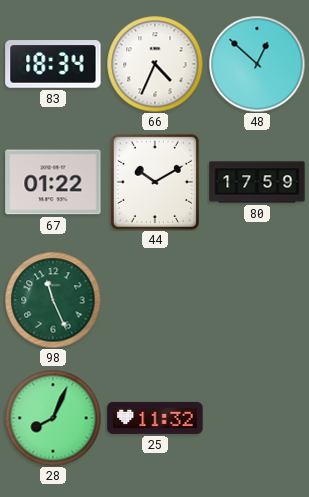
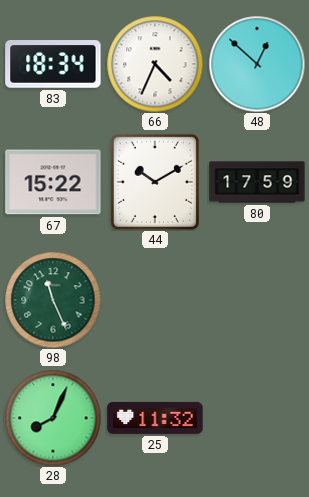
67: 01:22 -> 15:22 (53, 182)
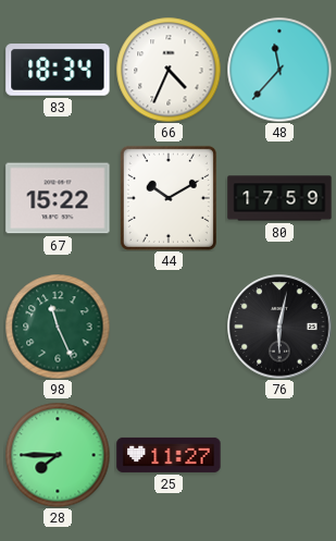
48: 12:52 -> 11:37 (279, 70)
76: none -> 6:02 (279, 327)
28: 8:04 -> 7:45 (58, 455)
25: 11:32 -> 11:27 (169, 455)
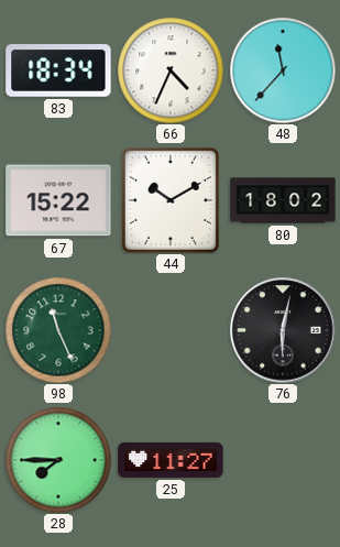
80: 17:59 -> 18:02 (283, 200)
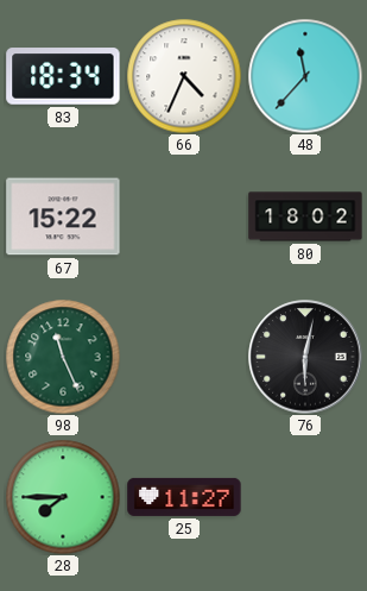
44: 10:10 -> none (171, 200)
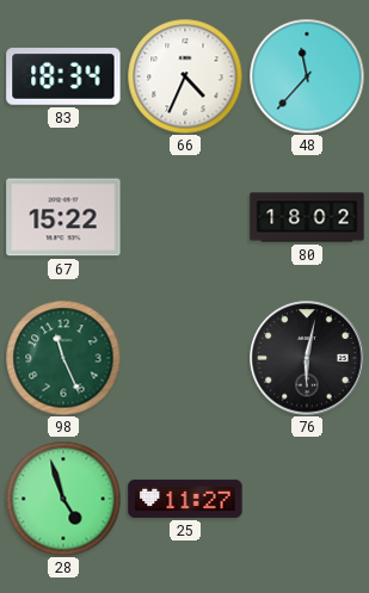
28: 7:45 -> 4:57 (63, 499)
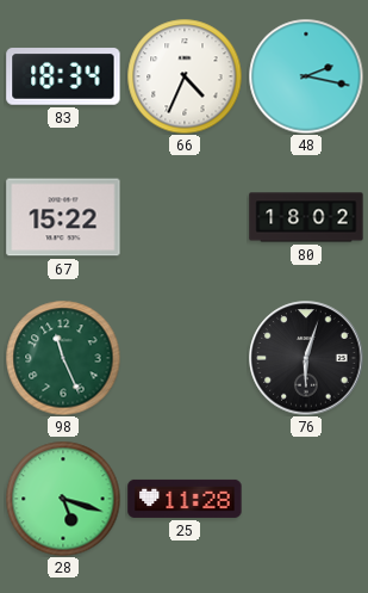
48: 11:37 -> 2:17 (306, 76)
76: 6:02 -> 6:03 (306, 358)
28: 4:57 -> 5:18 (63, 499)
25: 11:27 -> 11:28 (185, 499)
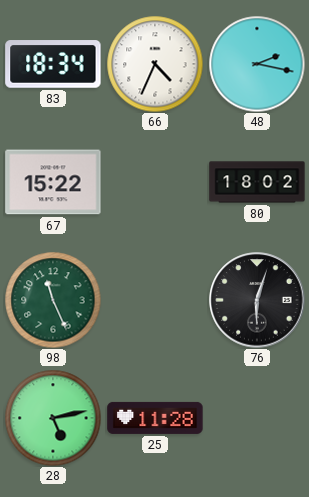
28: 5:18 -> 5:13 (53, 418)
